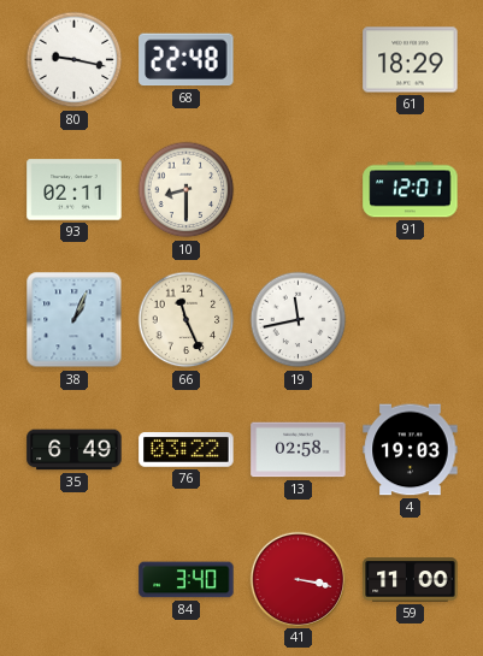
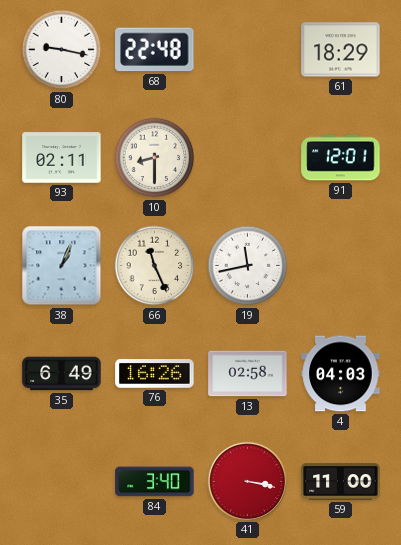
76: 03:22 -> 16:26 (155, 374)
4: 19:03 -> 04:03 (341, 374)
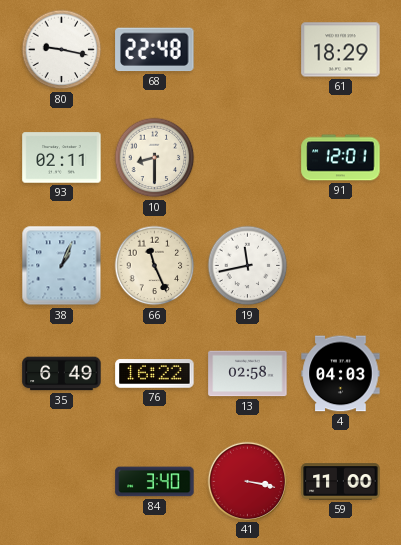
76: 16:26 -> 16:22 (155, 374)
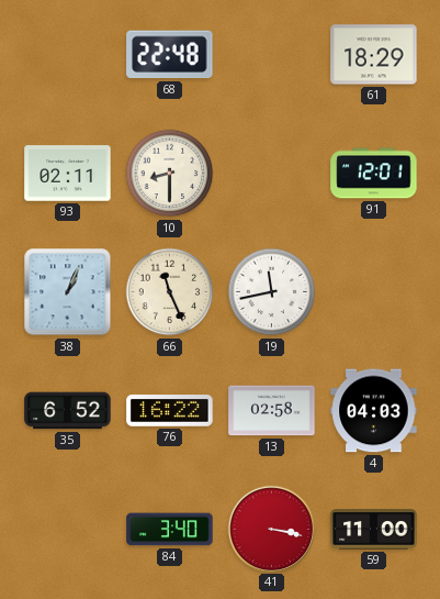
80: 9:17 -> none (62, 50)
35: 6:49 -> 6:52 (68, 411)
